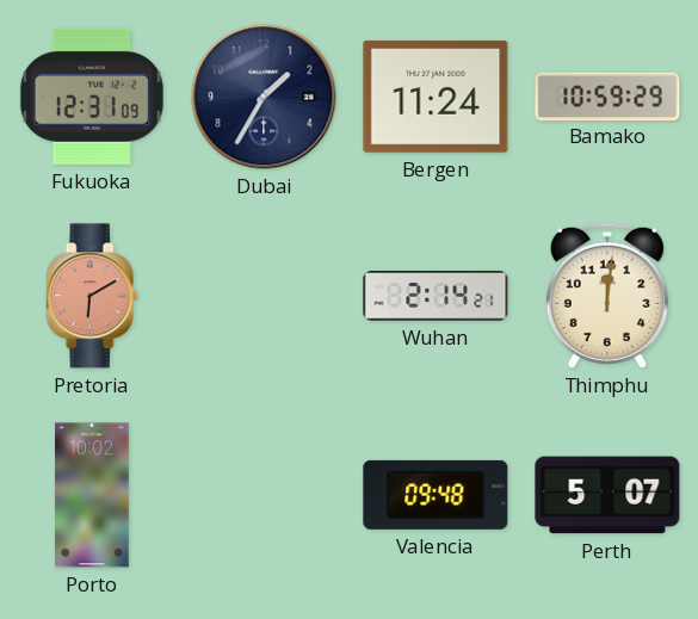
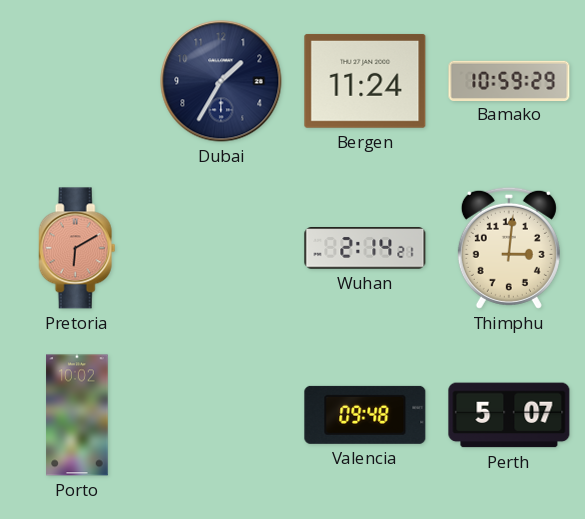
Fukuoka: 12:31 -> none (92, 97)
Thimphu: 12:01 -> 3:01 (509, 248)
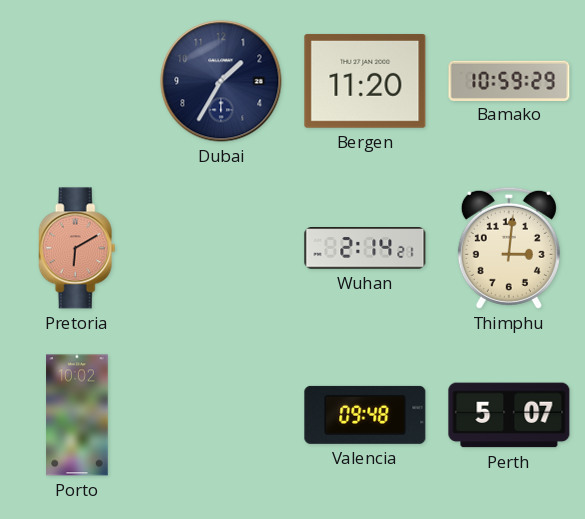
Bergen: 11:24 -> 11:20 (365, 81)
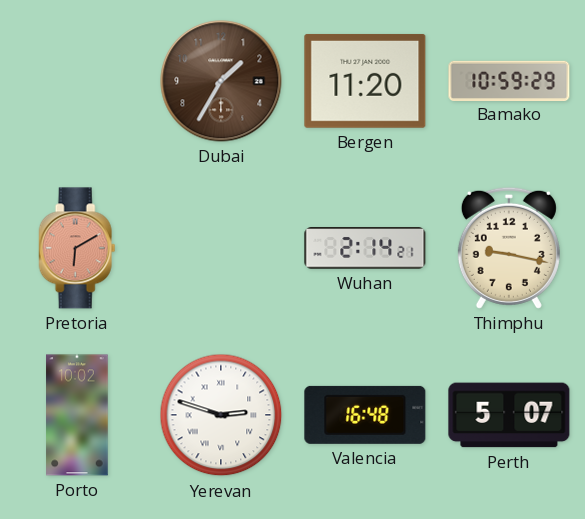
Dubai dial: navy -> brown (221, 81)
Thimphu: 3:01 -> 9:17 (509, 248)
Yerevan: none -> 2:48 (221, 415)
Valencia: 09:48 -> 16:48 (365, 415)
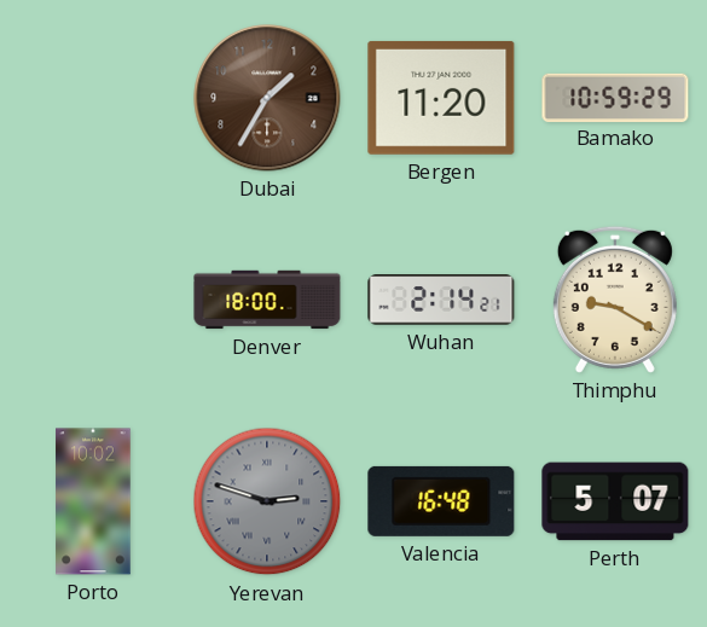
Pretoria: 6:10 -> none (77, 248)
Denver: none -> 18:00 (267, 300)
Thimphu: 9:17 -> 9:20 (615, 300)
Yerevan dial: white -> grey (267, 501)
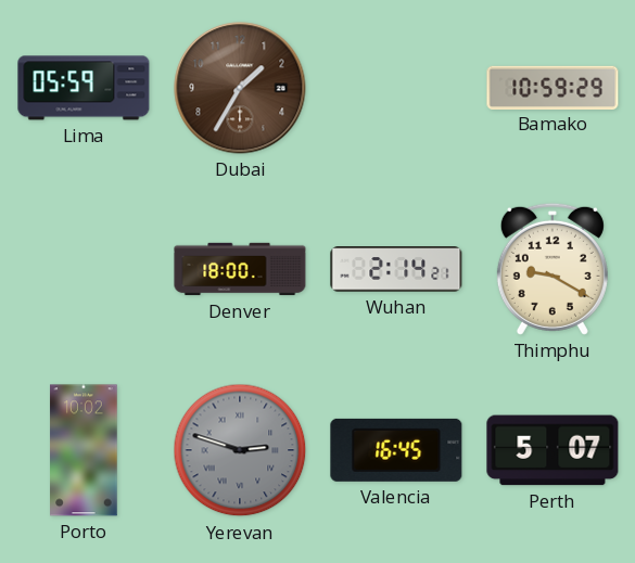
Lima: none -> 05:59 (84, 88)
Bergen: 11:20 -> none (441, 98)
Valencia: 16:48 -> 16:45 (396, 450)
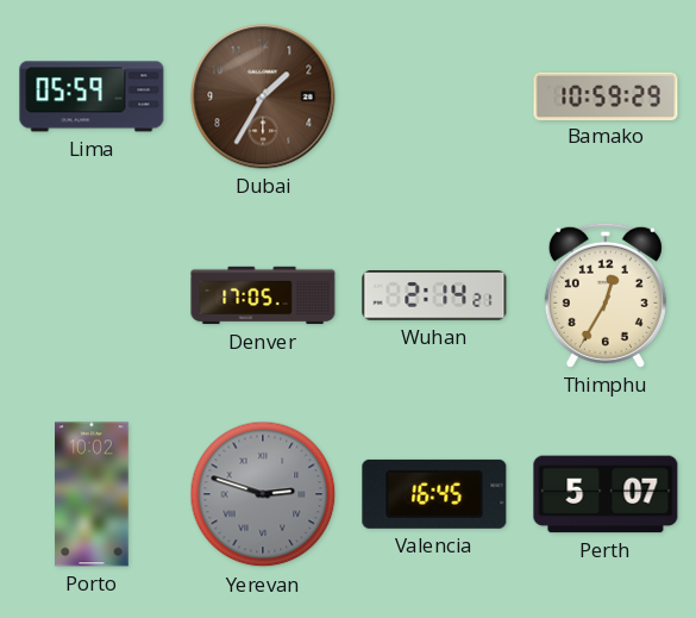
Denver: 18:00 -> 17:05 (263, 295)
Thimphu: 9:20 -> 12:35 (606, 295)
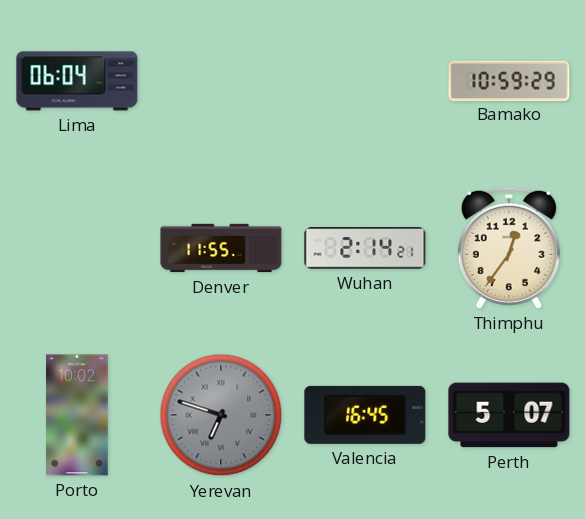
Lima: 05:59 -> 06:04 (77, 81)
Dubai: 1:35 -> none (263, 96)
Denver: 17:05 -> 11:55 (221, 248)
Thimphu: 12:35 -> 12:36 (509, 248)
Yerevan: 2:48 -> 6:48 (221, 415)
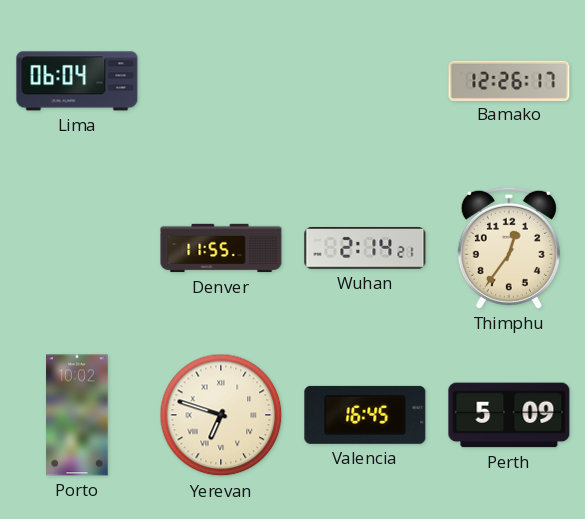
Bamako: 10:59 -> 12:26 (509, 80)
Yerevan dial: grey -> cream (221, 415)
Perth: 5:07 -> 5:09 (509, 415)
